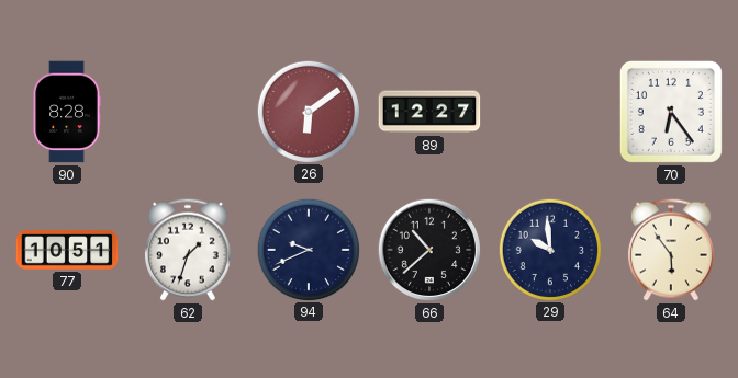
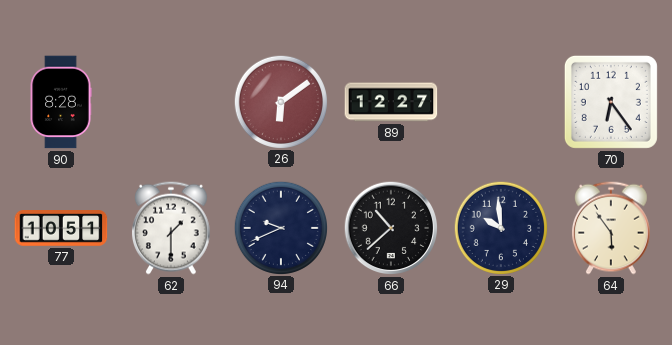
62: 1:33 -> 1:30 (171, 228)
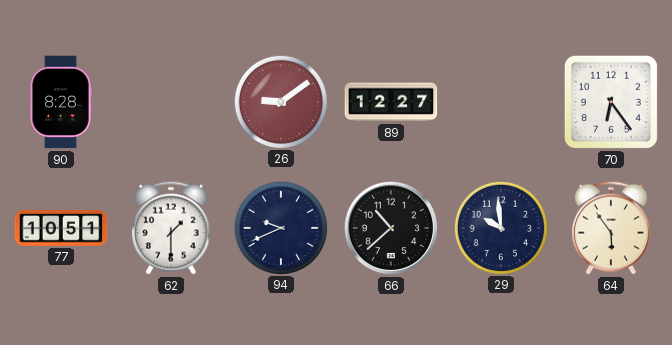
26: 6:09 -> 9:09 (280, 101)
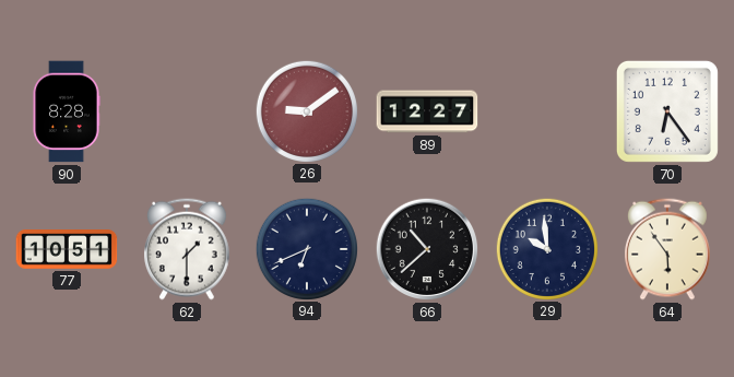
94: 9:41 -> 6:41 (306, 248)
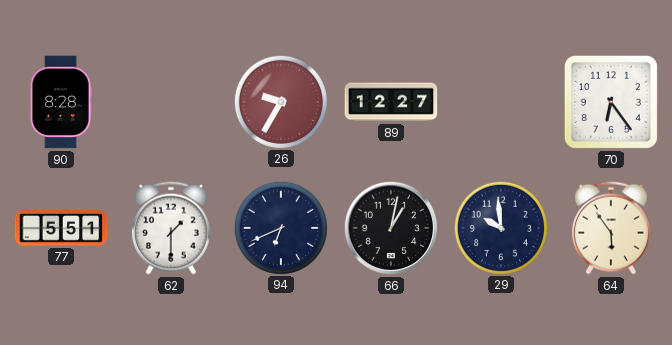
26: 9:09 -> 9:35 (280, 101)
77: 10:51 -> 5:51 (61, 229)
66: 10:38 -> 1:02 (391, 228)
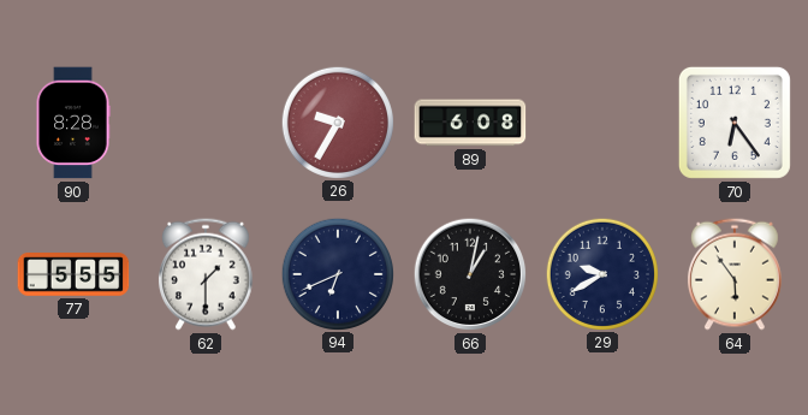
89: 12:27 -> 6:08 (470, 123)
77: 5:51 -> 5:55 (73, 275)
29: 9:59 -> 9:40 (601, 273)
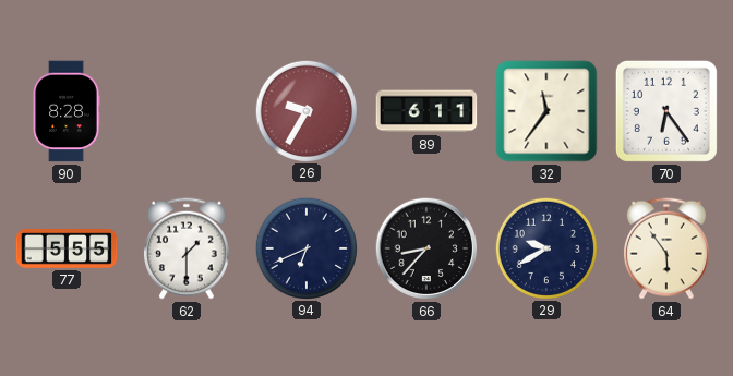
89: 6:08 -> 6:11 (426, 111)
32: none -> 11:36 (546, 111)
66: 1:02 -> 8:37 (426, 248)
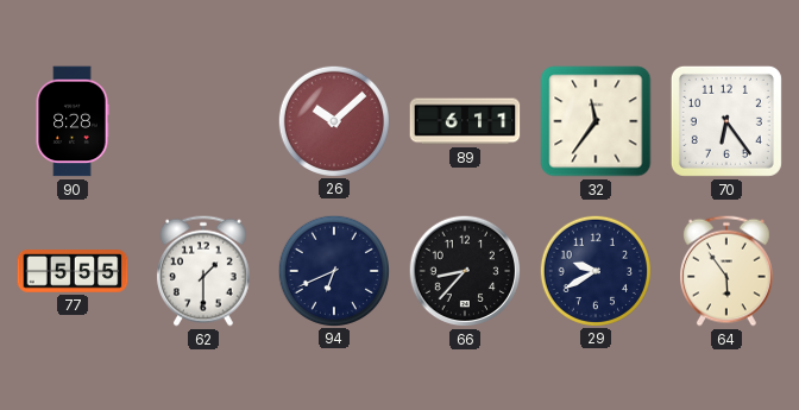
26: 9:35 -> 10:08 (333, 120)
